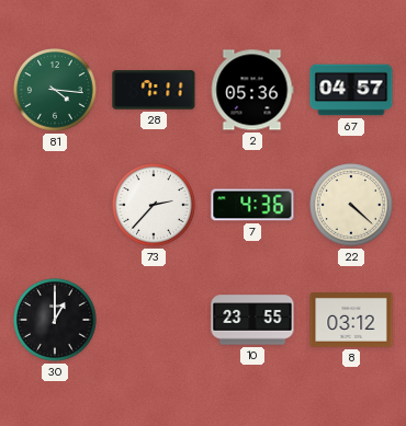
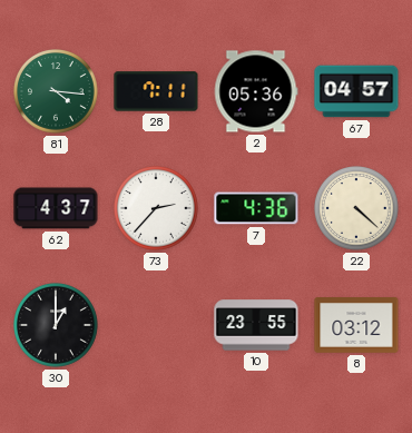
62: none -> 4:37 (56, 208)
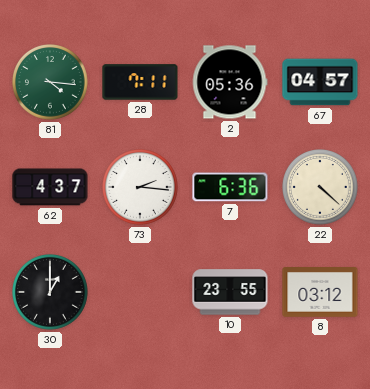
73: 2:37 -> 2:16 (141, 188)
7: 4:36 -> 6:36 (230, 187)
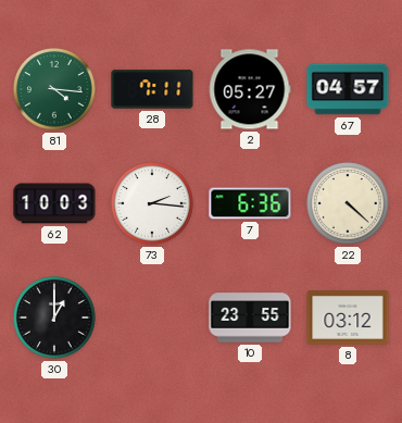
2: 05:36 -> 05:27 (250, 89)
62: 4:37 -> 10:03 (54, 203)
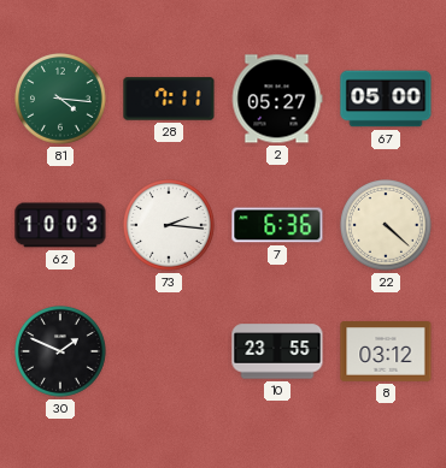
67: 04:57 -> 05:00 (386, 99)
30: 1:00 -> 1:49 (61, 353)
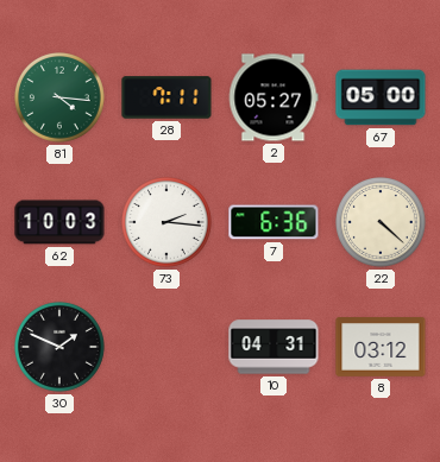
10: 23:55 -> 04:31 (274, 347)
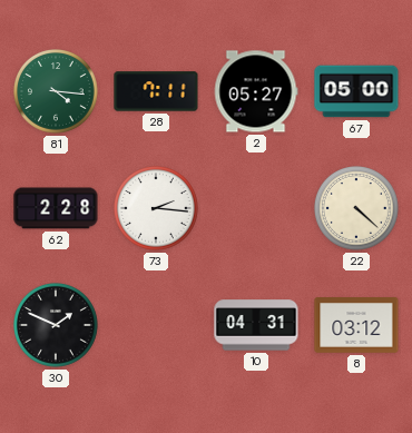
62: 10:03 -> 2:28 (56, 208)
7: 6:36 -> none (274, 222)
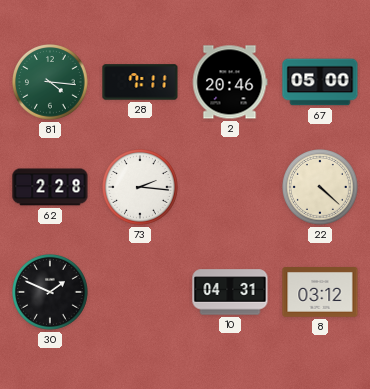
2: 05:27 -> 20:46 (230, 82)
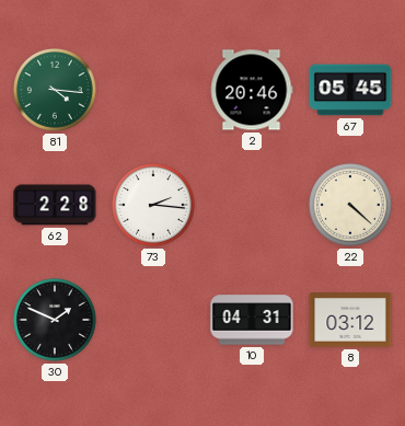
28: 7:11 -> none (140, 82)
67: 05:00 -> 05:45 (350, 90)
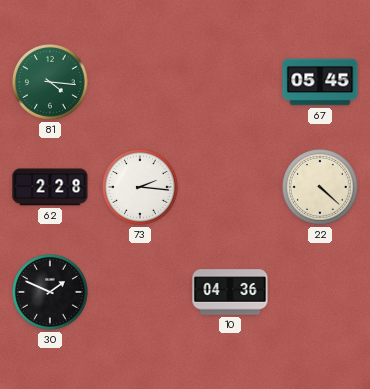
2: 20:46 -> none (252, 90)
10: 04:31 -> 04:36 (230, 292)
8: 03:12 -> none (350, 321)
